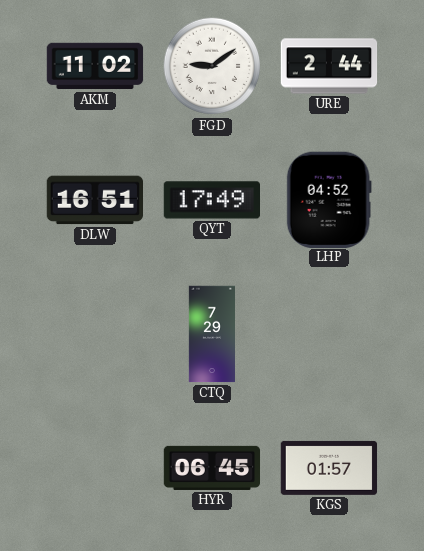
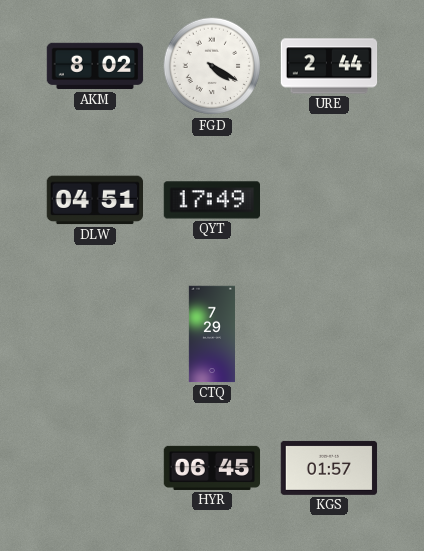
AKM: 11:02 -> 8:02 (95, 66)
FGD: 9:09 -> 4:20 (212, 66)
DLW: 16:51 -> 04:51 (94, 200)
LHP: 04:52 -> none (329, 199)
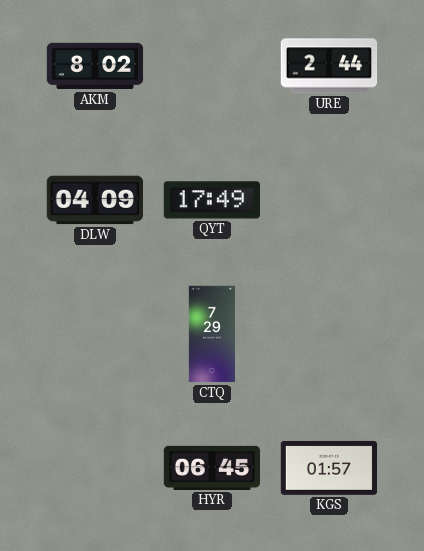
FGD: 4:20 -> none (212, 66)
DLW: 04:51 -> 04:09 (94, 200)
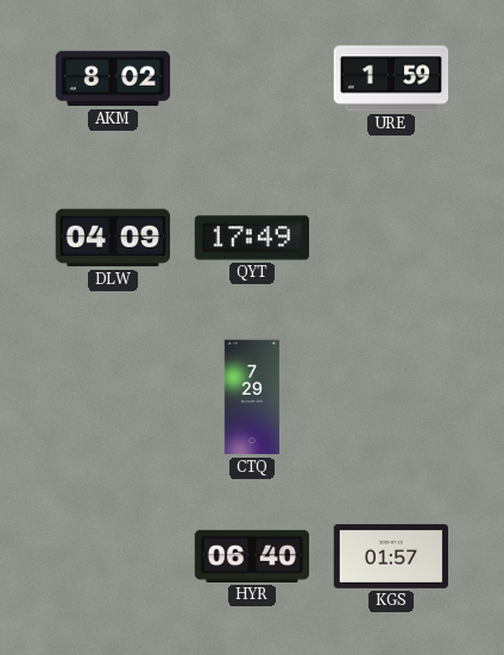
URE: 2:44 -> 1:59 (391, 78)
HYR: 06:45 -> 06:40 (252, 556)
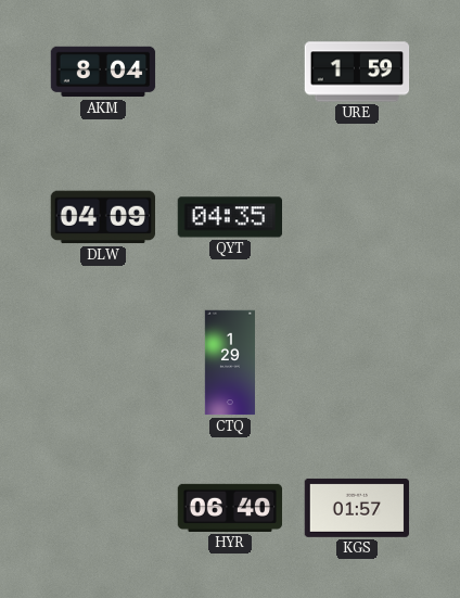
AKM: 8:02 -> 8:04 (103, 72)
QYT: 17:49 -> 04:35 (229, 217)
CTQ: 7:29 -> 1:29 (229, 362)
